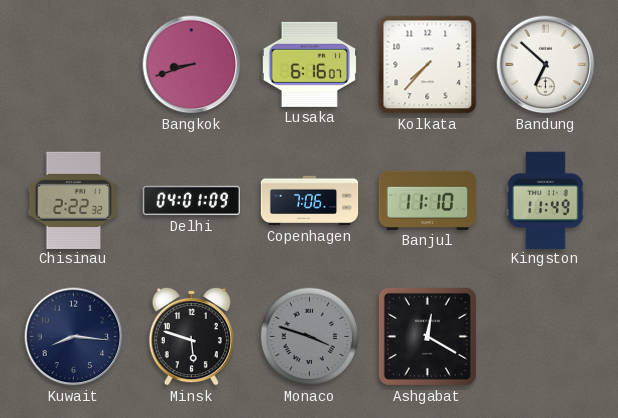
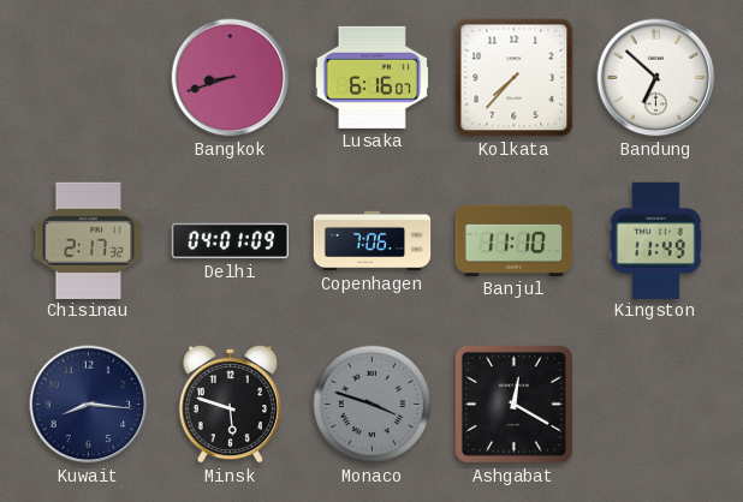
Chisinau: 2:22 -> 2:17 (89, 240)
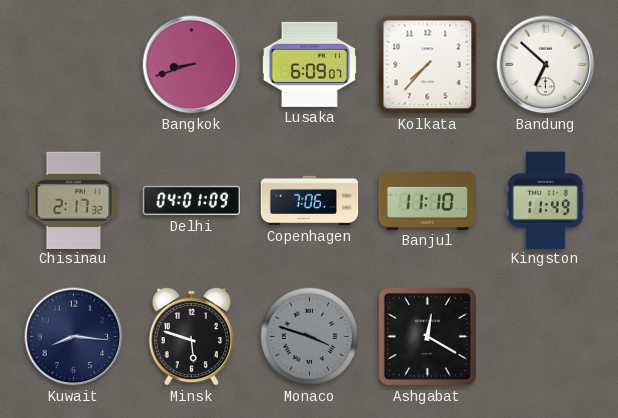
Lusaka: 6:16 -> 6:09 (309, 64)
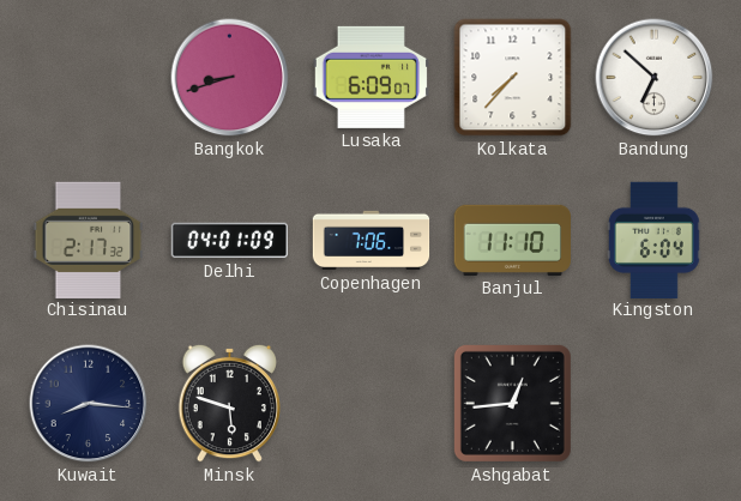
Kingston: 11:49 -> 6:04 (655, 240)
Monaco: 3:48 -> none (310, 337)
Ashgabat: 12:20 -> 12:44 (512, 403)
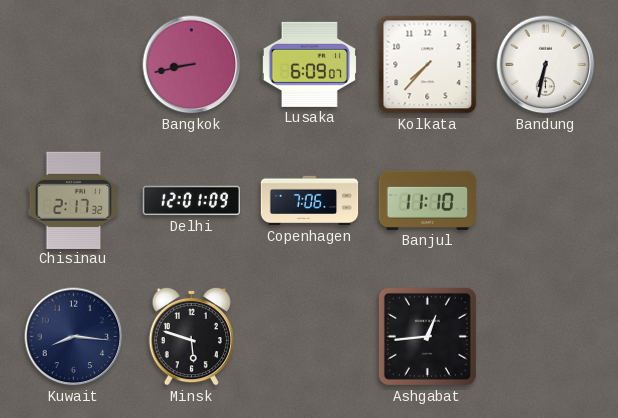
Bangkok: 8:42 -> 8:43 (192, 65)
Bandung: 6:52 -> 6:32 (546, 65)
Delhi: 04:01 -> 12:01 (191, 201)
Kingston: 6:04 -> none (655, 240)
